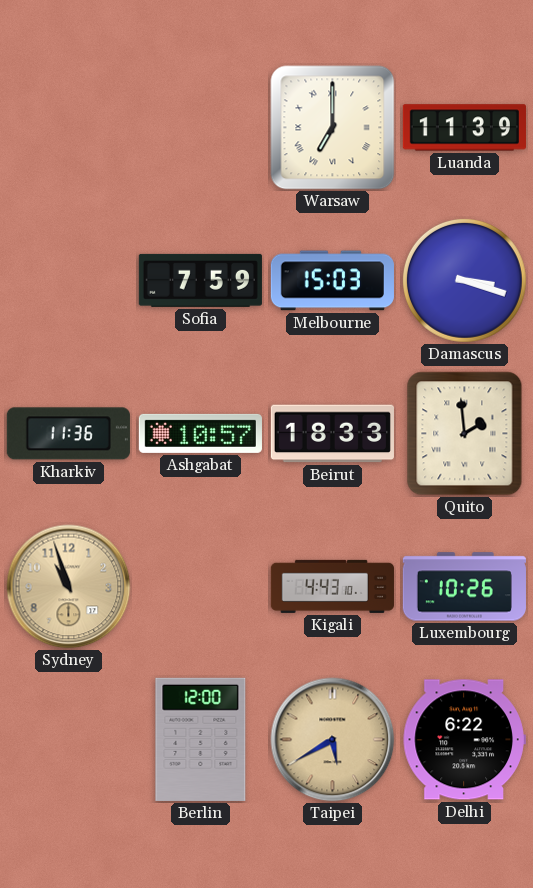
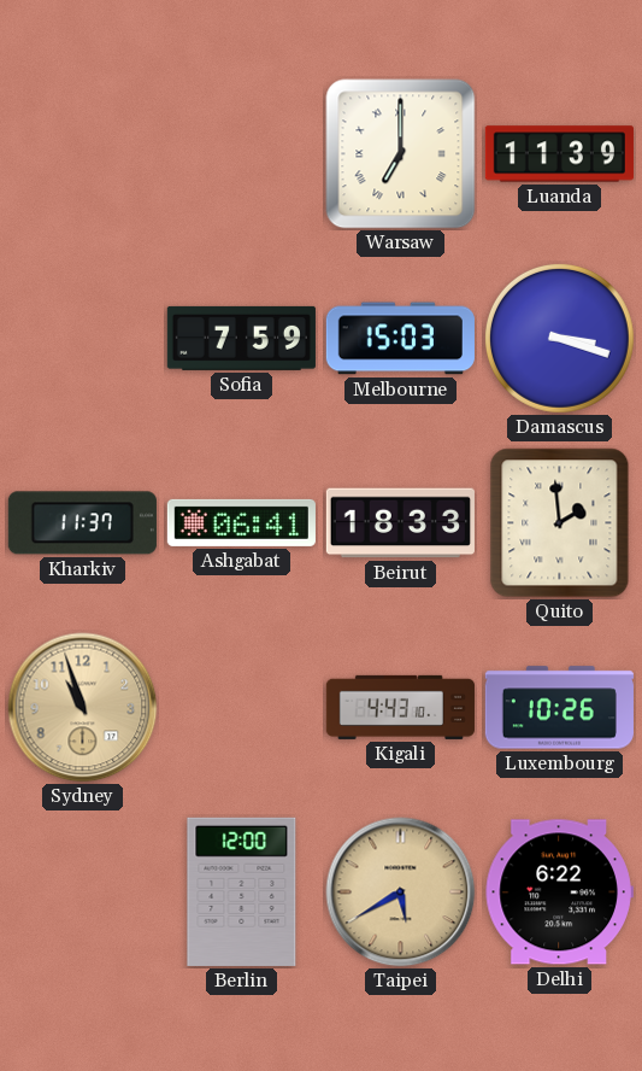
Kharkiv: 11:36 -> 11:37 (82, 523)
Ashgabat: 10:57 -> 06:41 (241, 522)
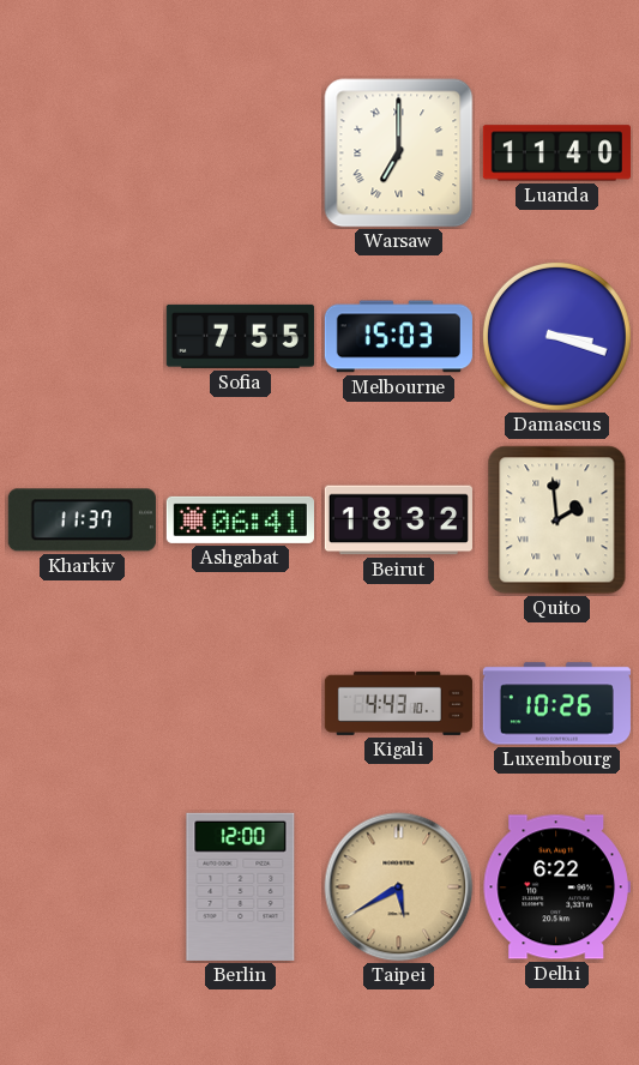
Luanda: 11:39 -> 11:40 (556, 154)
Sofia: 7:59 -> 7:55 (240, 336)
Beirut: 18:33 -> 18:32 (398, 521)
Sydney: 10:57 -> none (83, 708)
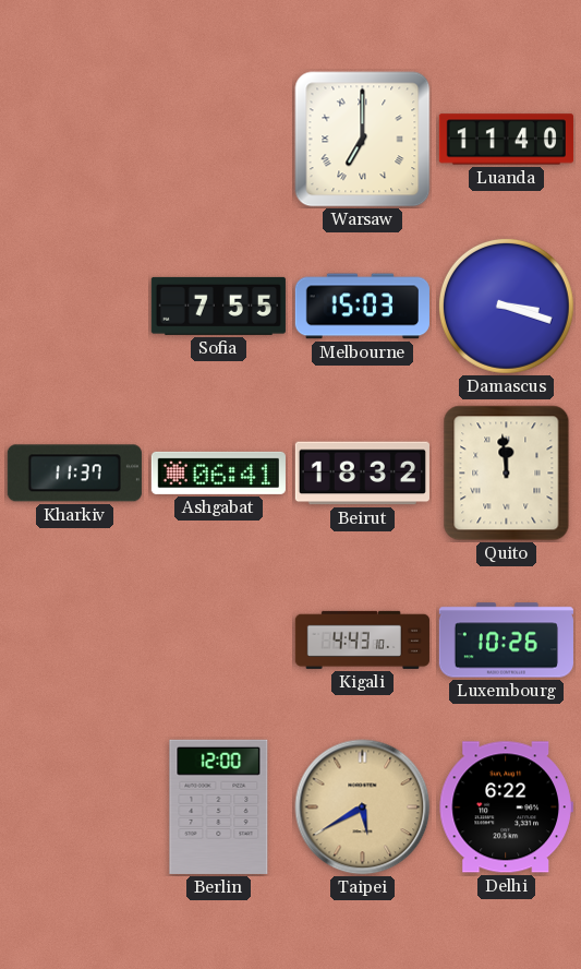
Quito: 1:59 -> 11:59 (507, 474)
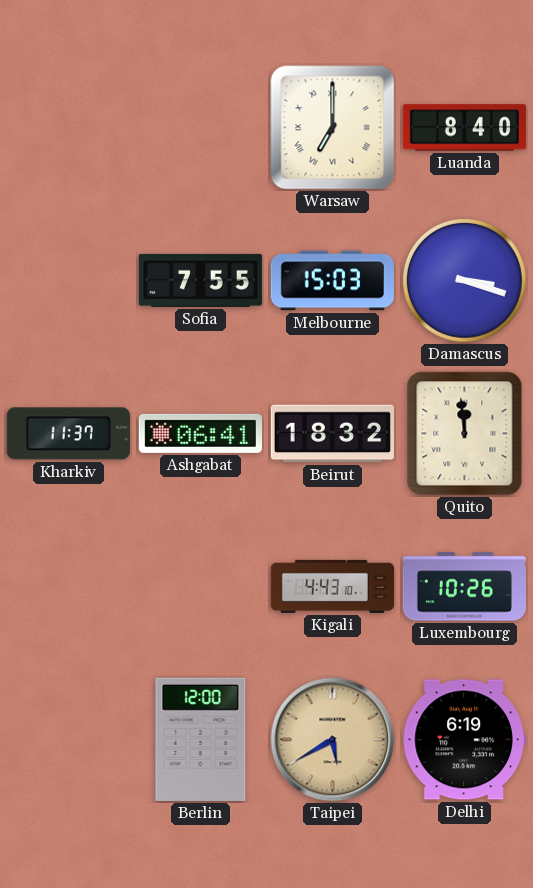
Luanda: 11:40 -> 8:40 (464, 128)
Delhi: 6:22 -> 6:19 (464, 740)
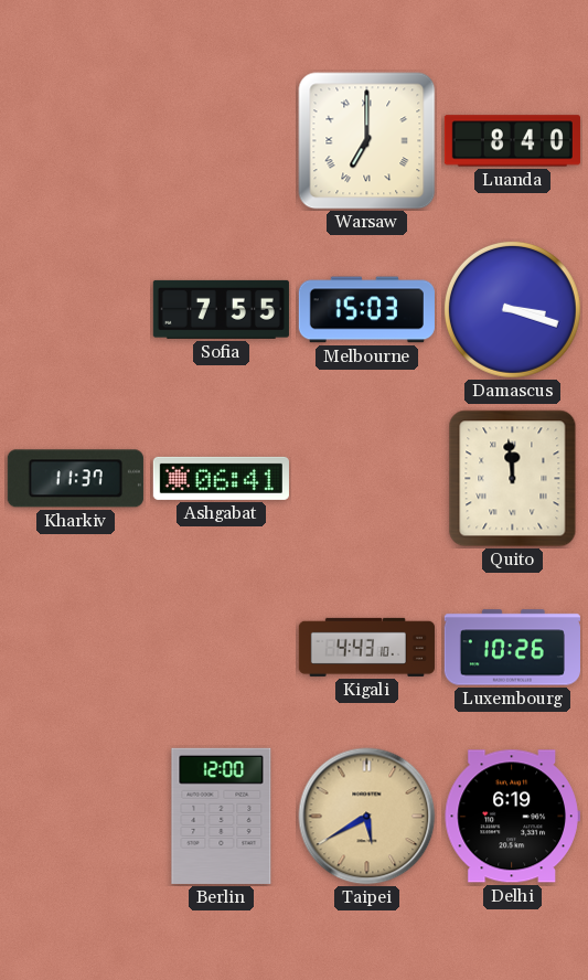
Beirut: 18:32 -> none (332, 434)
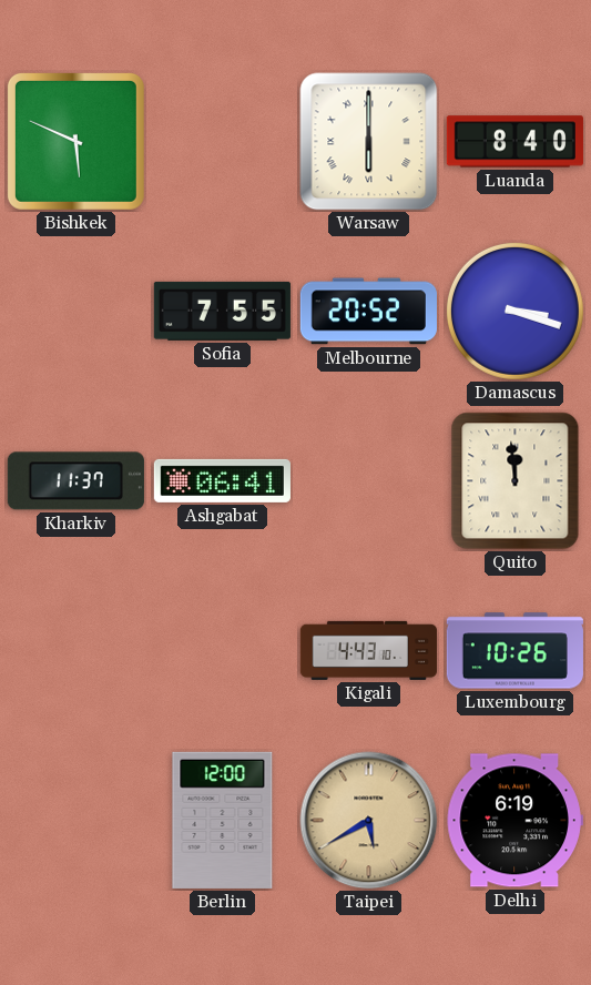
Bishkek: none -> 5:49 (75, 141)
Warsaw: 7:00 -> 6:00 (369, 142)
Melbourne: 15:03 -> 20:52 (368, 312)
